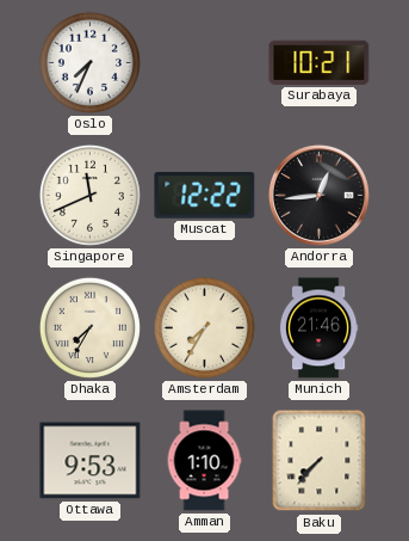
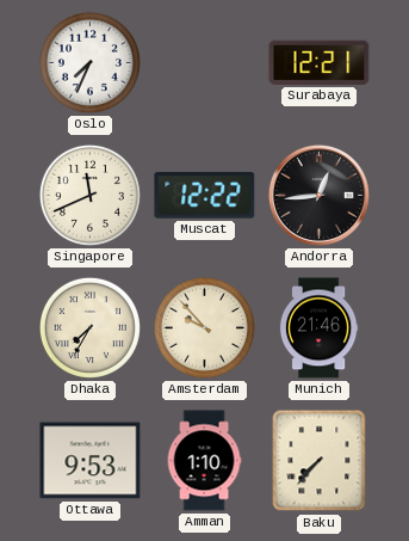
Surabaya: 10:21 -> 12:21 (320, 62)
Amsterdam: 7:35 -> 9:53 (204, 327)
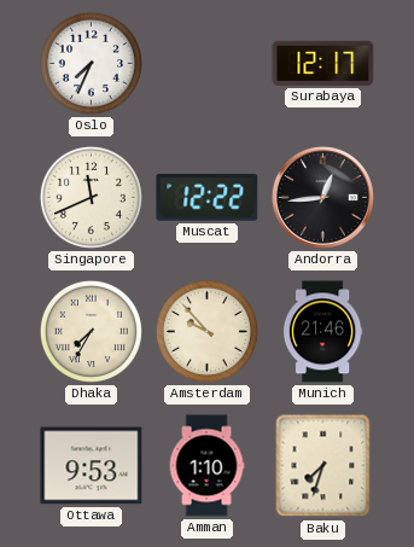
Surabaya: 12:21 -> 12:17 (323, 63)
Baku: 7:37 -> 7:33 (323, 466)
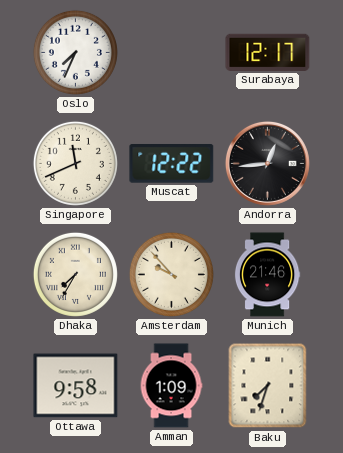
Ottawa: 9:53 -> 9:58 (76, 386)
Amman: 1:10 -> 1:09 (171, 386)
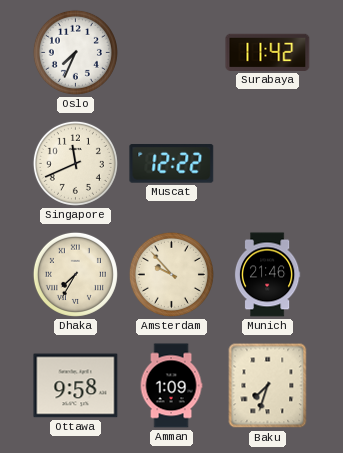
Surabaya: 12:17 -> 11:42 (268, 52)
Andorra: 12:44 -> none (267, 163)
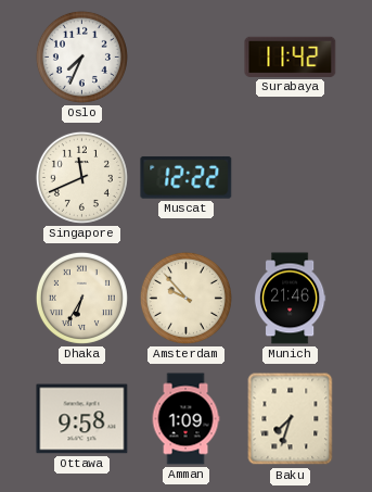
Dhaka: 7:35 -> 6:35 (81, 298)
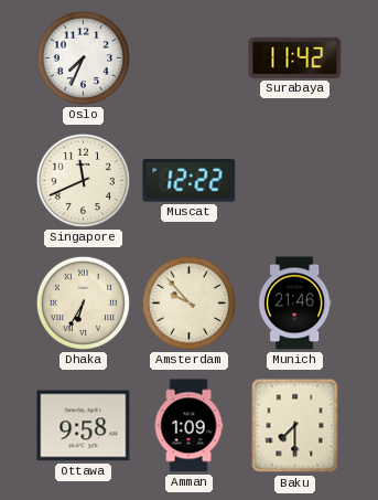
Baku: 7:33 -> 7:30 (295, 426)
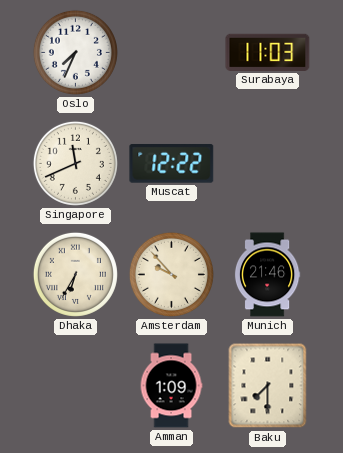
Surabaya: 11:42 -> 11:03 (268, 52)
Ottawa: 9:58 -> none (84, 426)
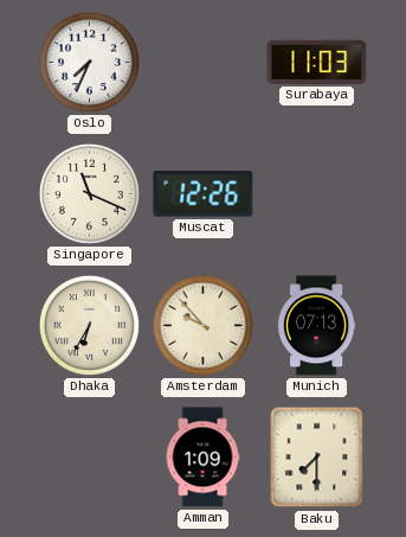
Singapore: 11:41 -> 11:19 (89, 193)
Muscat: 12:22 -> 12:26 (204, 194)
Munich: 21:46 -> 07:13 (316, 326)
